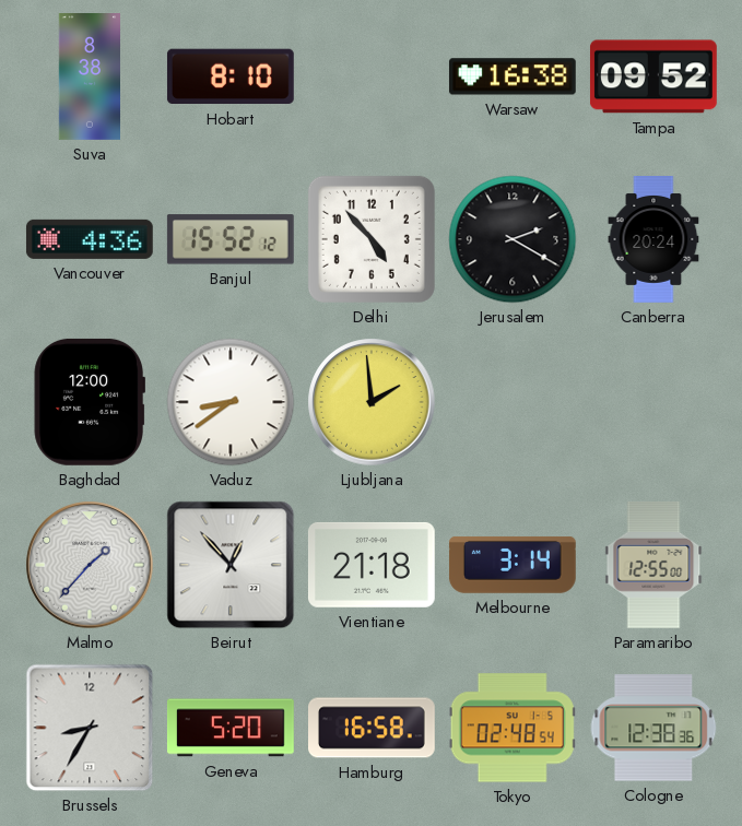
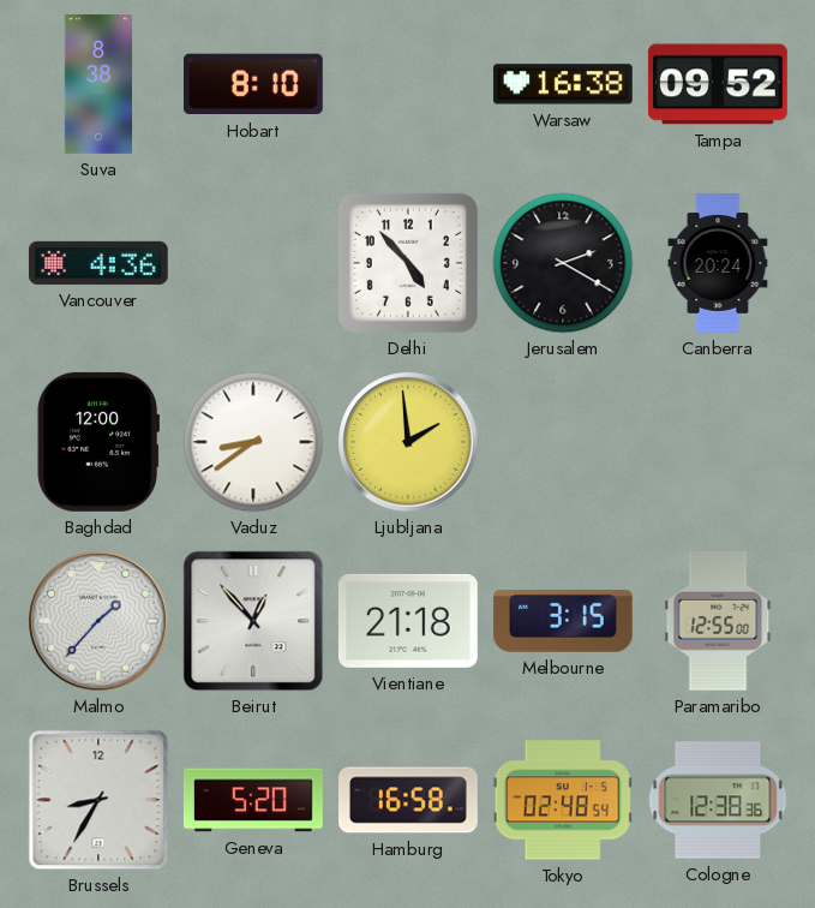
Banjul: 15:52 -> none (231, 239)
Melbourne: 3:14 -> 3:15 (563, 621)
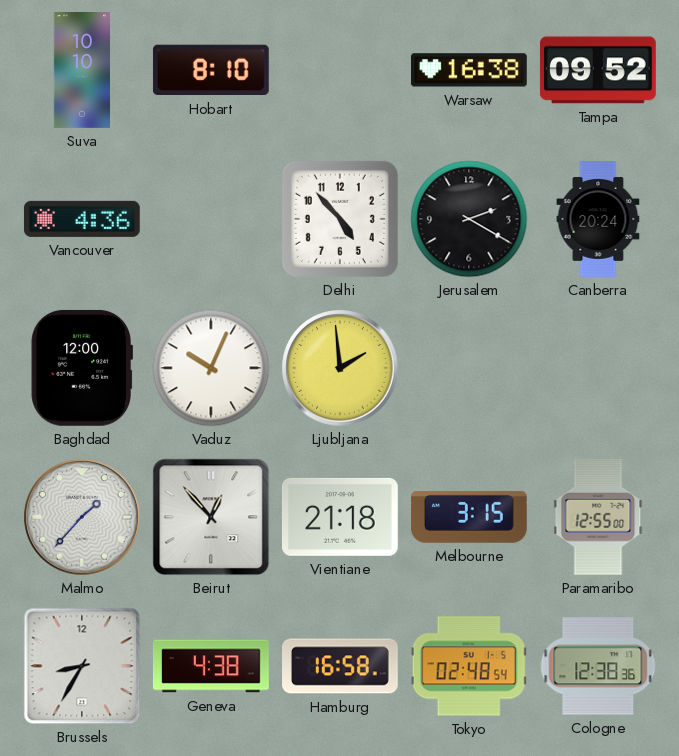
Suva: 8:38 -> 10:10 (82, 71)
Vaduz: 8:39 -> 10:04 (211, 368)
Geneva: 5:20 -> 4:38 (211, 666)
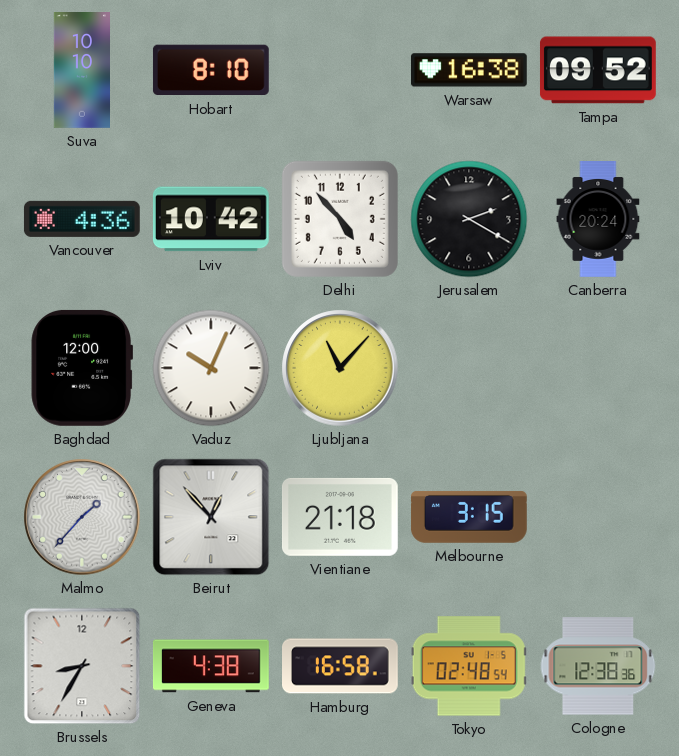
Lviv: none -> 10:42 (211, 219)
Ljubljana: 1:59 -> 11:07 (340, 368)
Paramaribo: 12:55 -> none (598, 517)
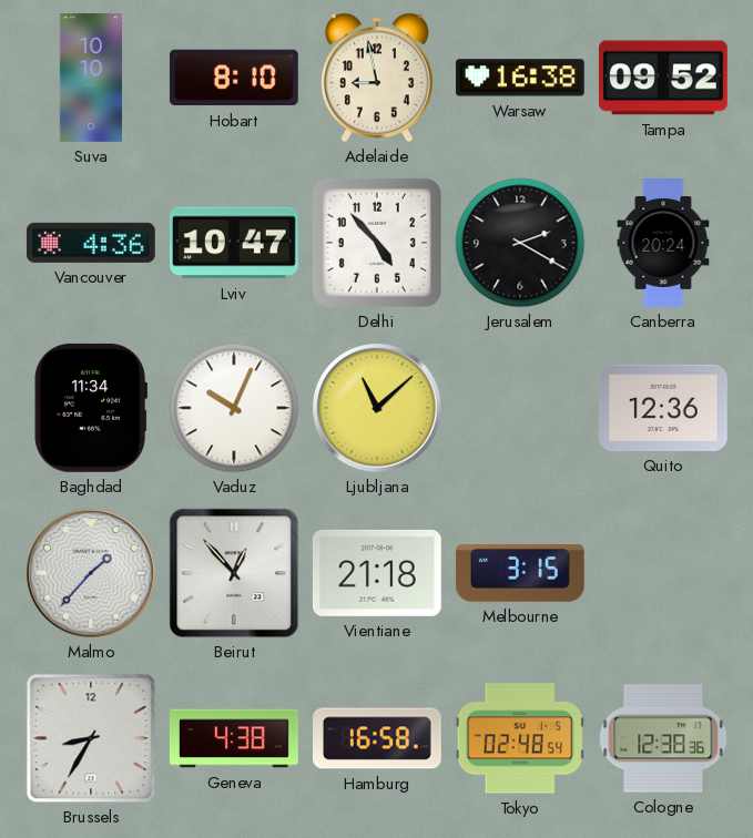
Adelaide: none -> 8:58 (377, 78)
Lviv: 10:42 -> 10:47 (234, 243)
Baghdad: 12:00 -> 11:34 (90, 408)
Ljubljana: 11:07 -> 11:08 (377, 408)
Quito: none -> 12:36 (664, 408)
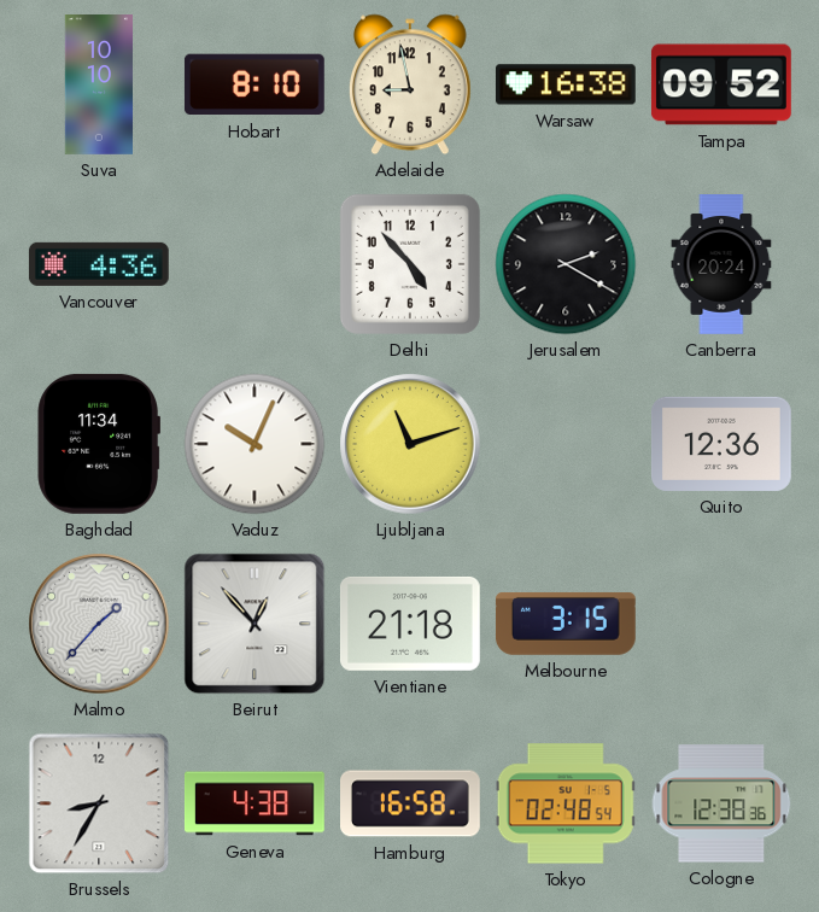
Lviv: 10:47 -> none (234, 243)
Ljubljana: 11:08 -> 11:12 (410, 444)
